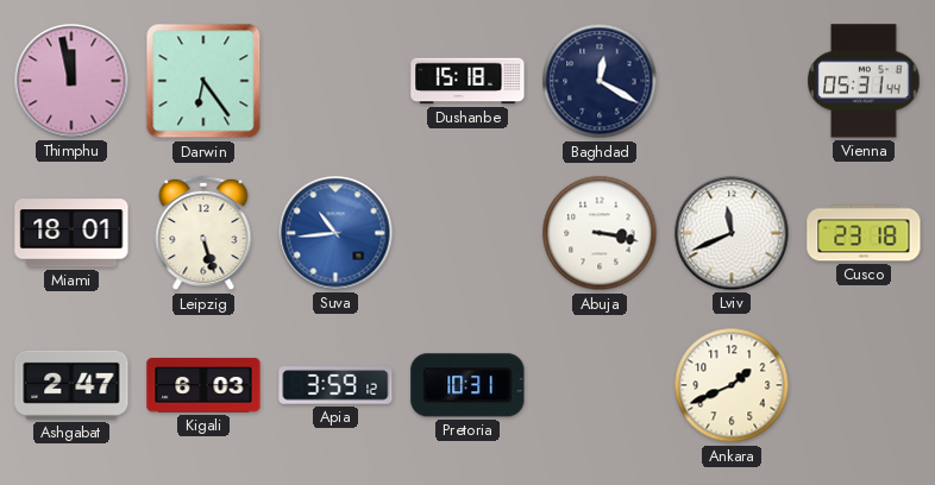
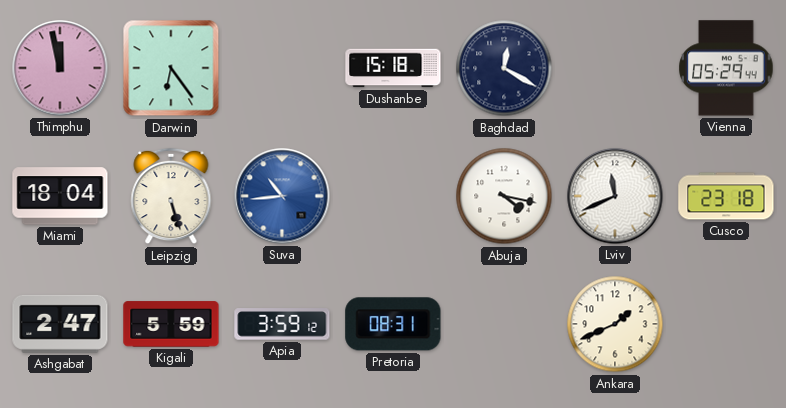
Vienna: 05:31 -> 05:29 (726, 68)
Miami: 18:01 -> 18:04 (60, 196)
Abuja: 3:17 -> 4:17 (504, 196)
Kigali: 6:03 -> 5:59 (171, 324)
Pretoria: 10:31 -> 08:31 (393, 324)
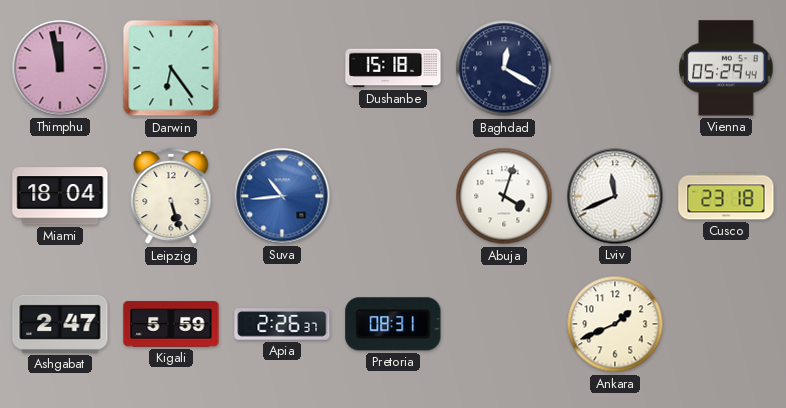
Abuja: 4:17 -> 4:03 (504, 196)
Apia: 3:59 -> 2:26 (282, 324)
